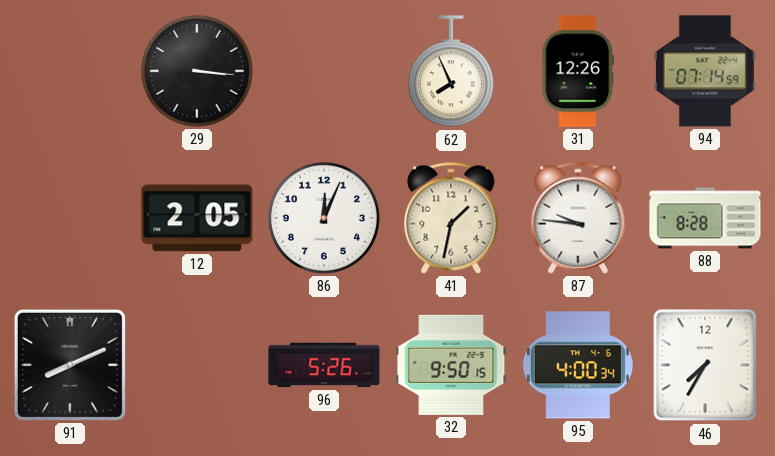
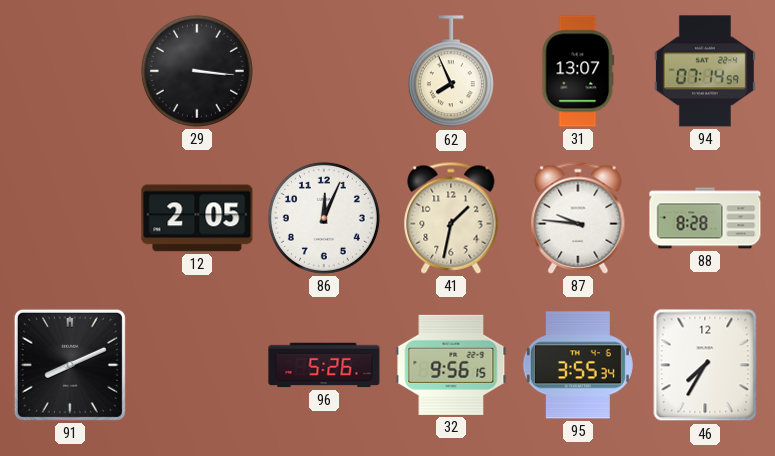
31: 12:26 -> 13:07 (578, 71)
32: 9:50 -> 9:56 (451, 365)
95: 4:00 -> 3:55 (578, 365)
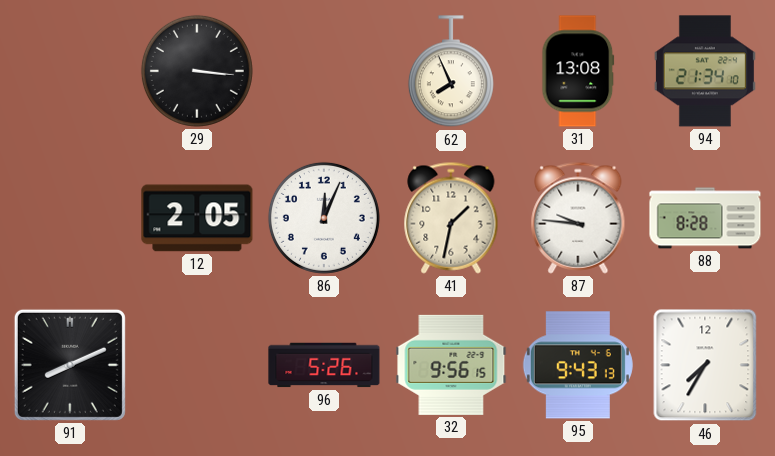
31: 13:07 -> 13:08 (578, 71)
94: 07:14 -> 21:34 (705, 71)
95: 3:55 -> 9:43 (578, 365)
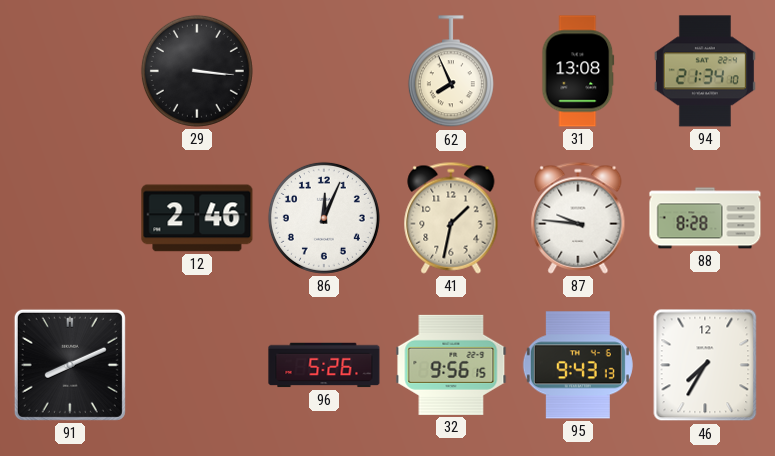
12: 2:05 -> 2:46 (197, 218)
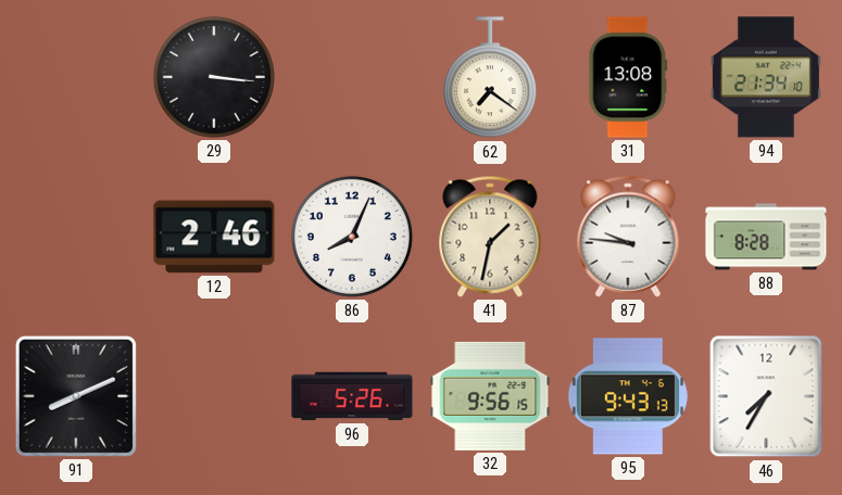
62: 7:56 -> 7:21 (490, 78)
86: 12:04 -> 8:04 (352, 237)
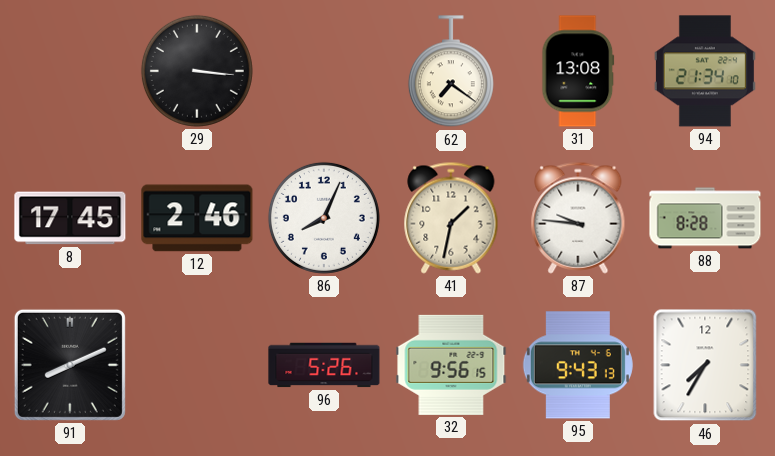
8: none -> 17:45 (70, 218)
